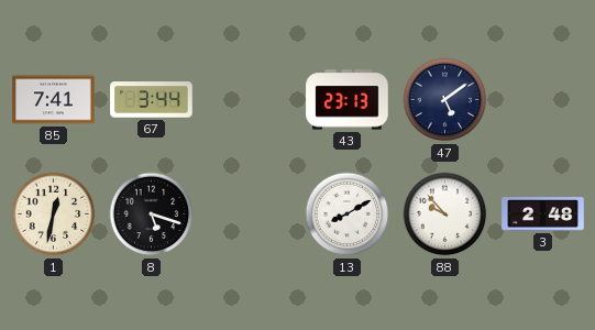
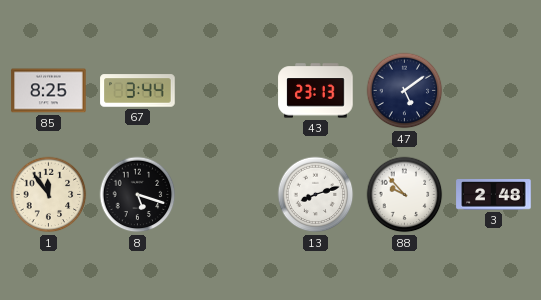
85: 7:41 -> 8:25 (49, 91)
1: 12:32 -> 11:54 (49, 195)
13: 8:10 -> 8:12 (316, 195)
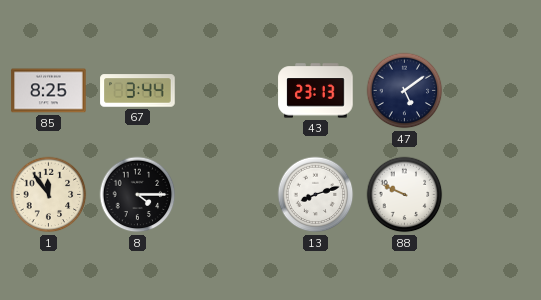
8: 5:18 -> 4:15 (138, 195)
88: 9:53 -> 9:49 (405, 195)
3: 2:48 -> none (494, 195)
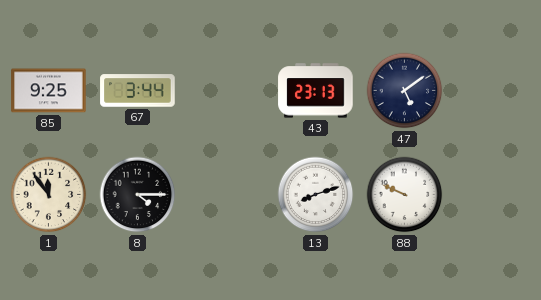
85: 8:25 -> 9:25 (49, 91)
